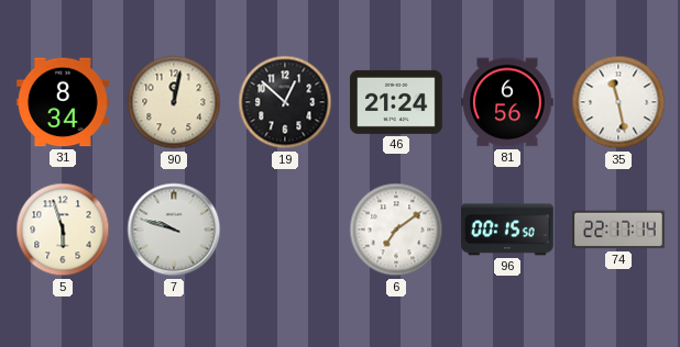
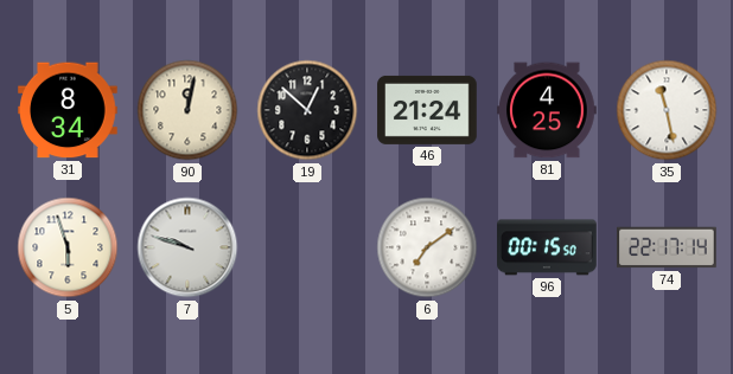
81: 6:56 -> 4:25 (547, 110)
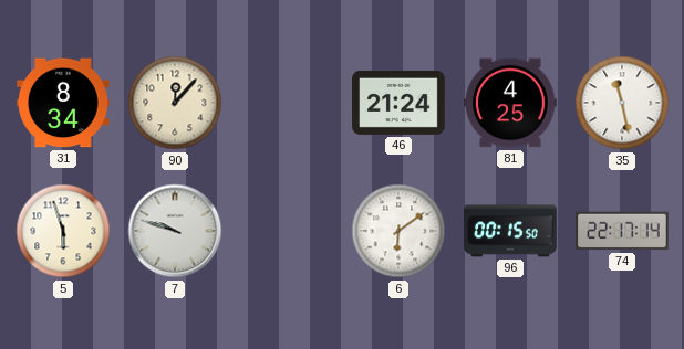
90: 12:02 -> 12:07 (175, 103)
19: 12:52 -> none (307, 110)
6: 7:09 -> 6:09 (398, 231)
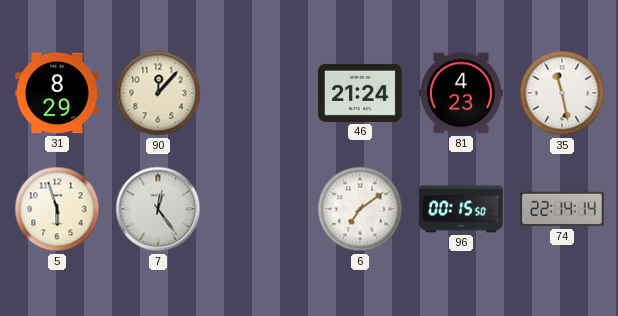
31: 8:34 -> 8:29 (57, 93)
81: 4:25 -> 4:23 (461, 93)
7: 9:48 -> 12:24 (158, 209)
6: 6:09 -> 7:09 (360, 209)
74: 22:17 -> 22:14 (562, 209)
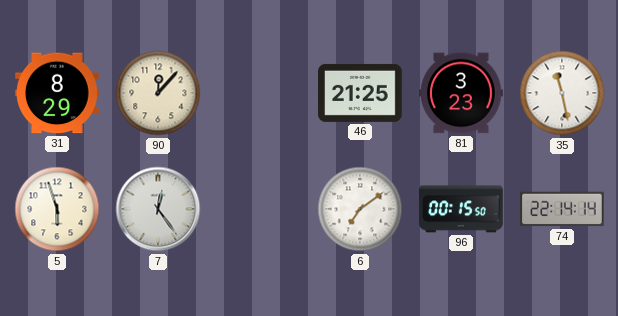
46: 21:24 -> 21:25 (360, 93)
81: 4:23 -> 3:23 (461, 93)
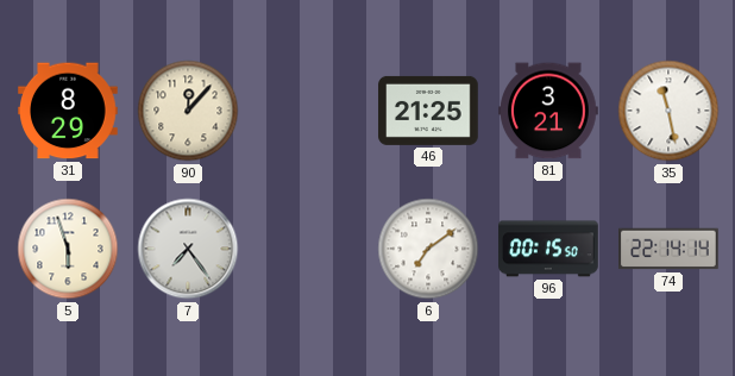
81: 3:23 -> 3:21 (548, 111)
7: 12:24 -> 7:24 (188, 249)
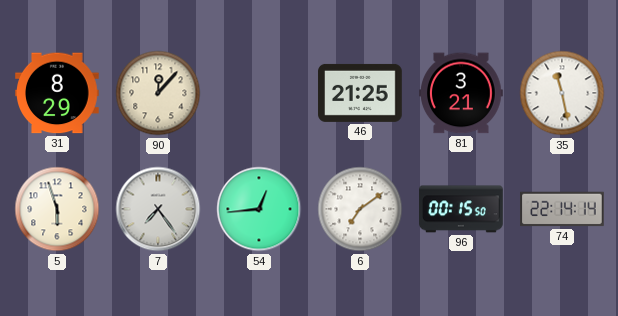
54: none -> 12:44 (259, 209)
